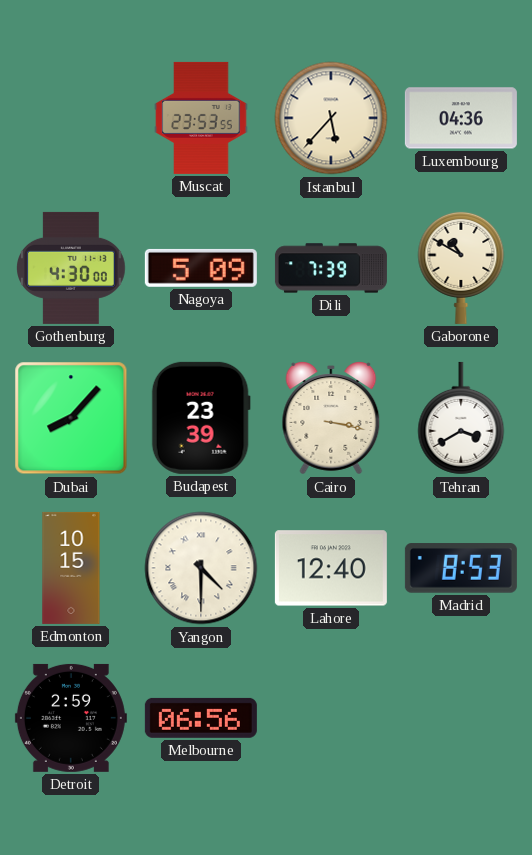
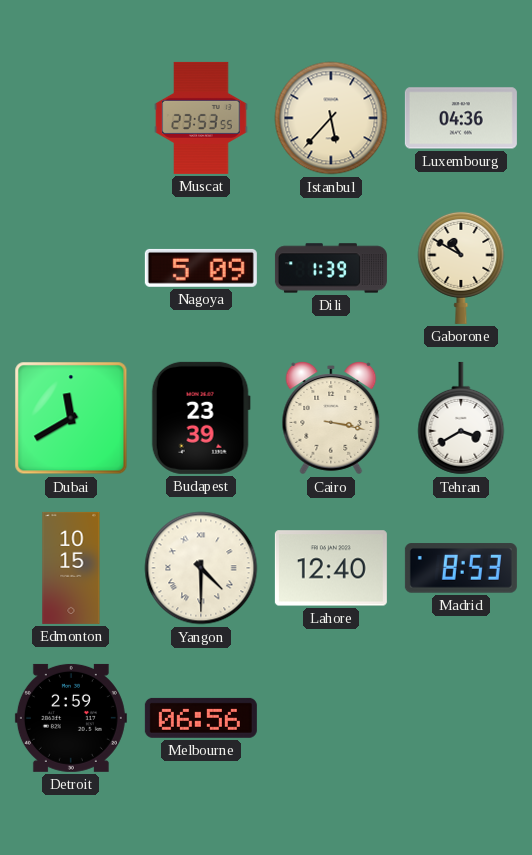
Gothenburg: 4:30 -> none (72, 268)
Dili: 7:39 -> 1:39 (331, 268)
Dubai: 8:07 -> 11:40 (71, 418)
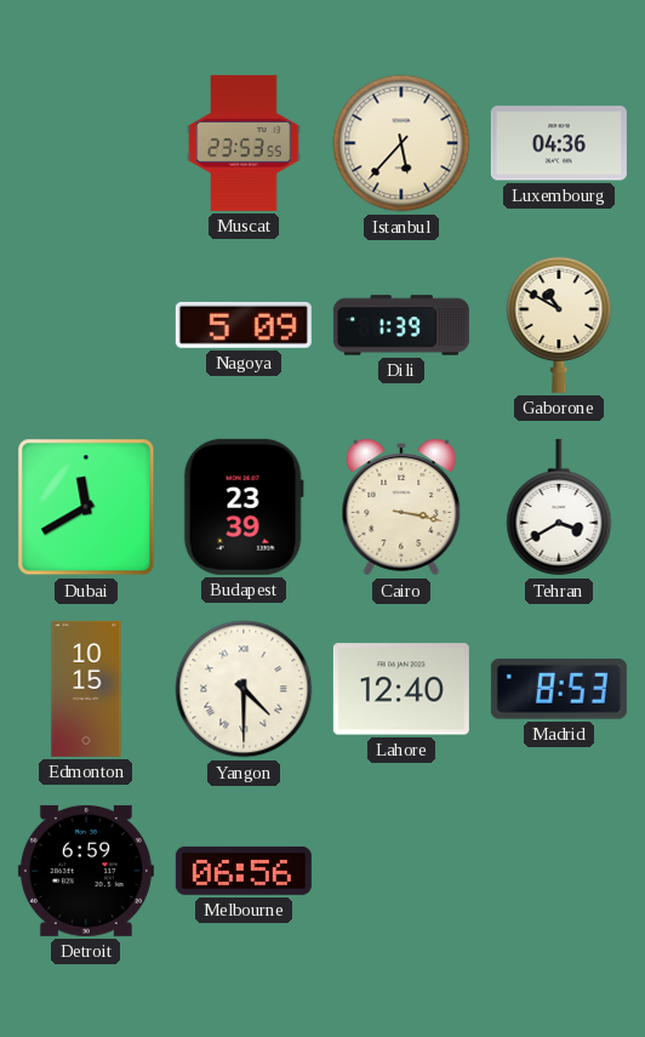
Detroit: 2:59 -> 6:59 (86, 871)
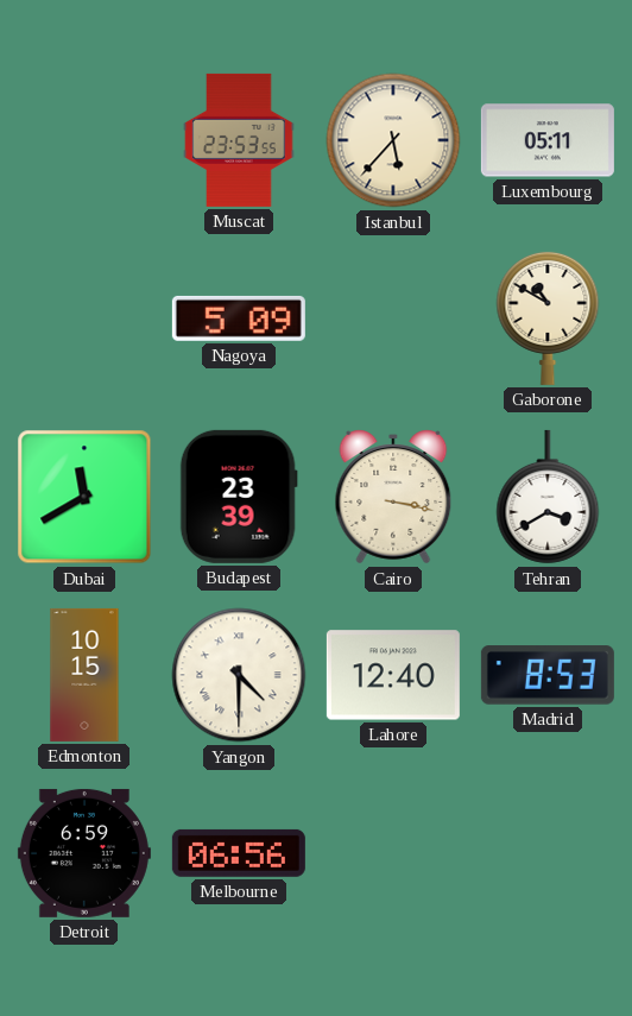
Luxembourg: 04:36 -> 05:11 (548, 140)
Dili: 1:39 -> none (401, 325)
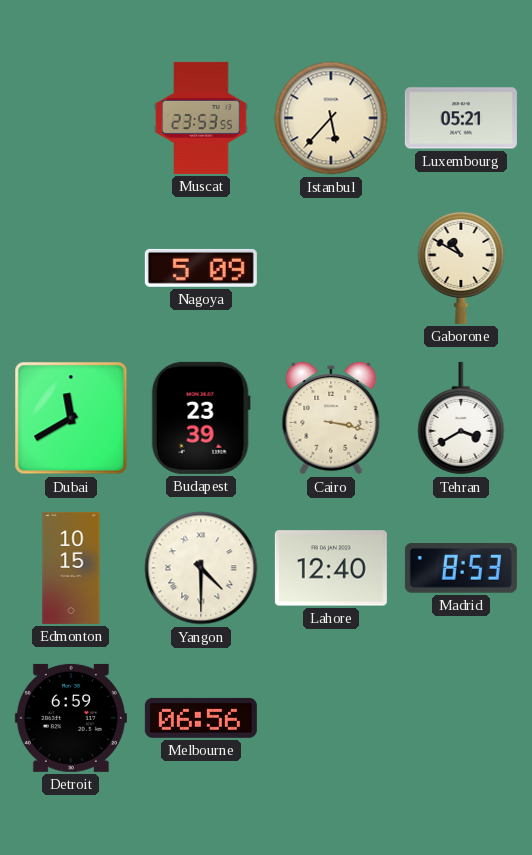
Luxembourg: 05:11 -> 05:21 (461, 118)
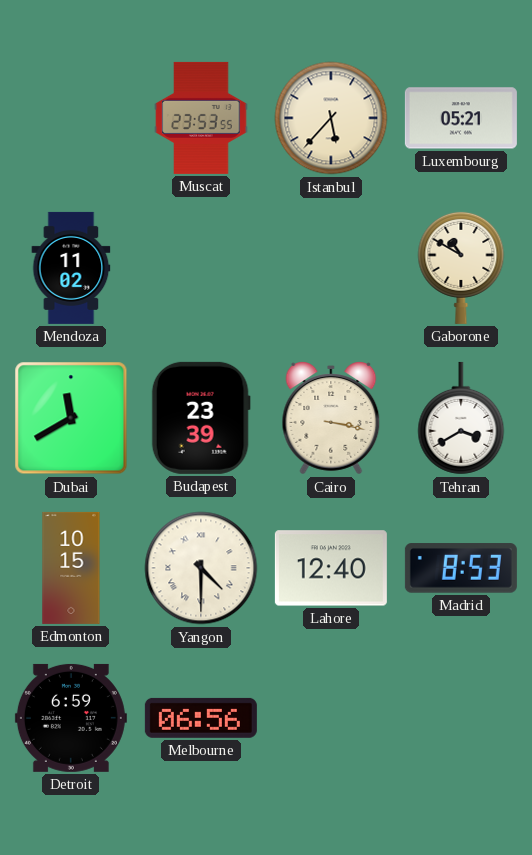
Mendoza: none -> 11:02 (71, 268)
Nagoya: 5:09 -> none (201, 268)
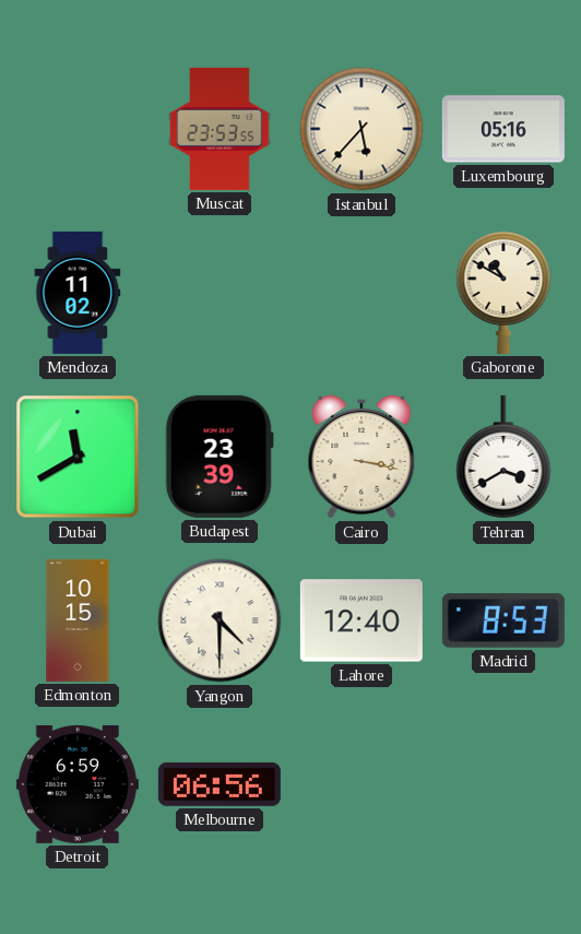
Luxembourg: 05:21 -> 05:16 (503, 129)
